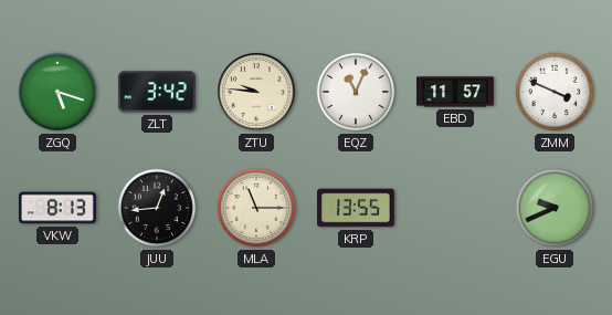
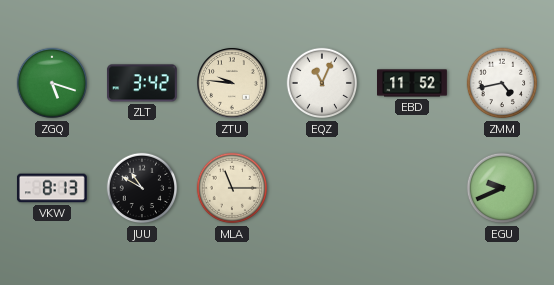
EBD: 11:57 -> 11:52 (413, 83)
ZMM: 3:49 -> 4:43 (502, 83)
JUU: 12:44 -> 10:50 (142, 188)
KRP: 13:55 -> none (357, 208)
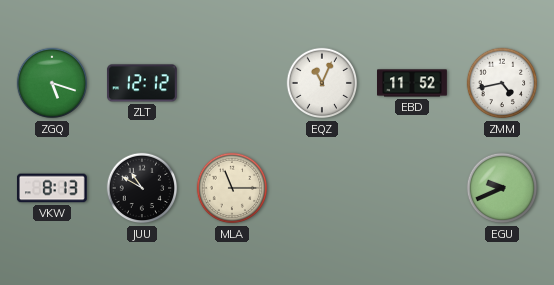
ZLT: 3:42 -> 12:12 (142, 83)
ZTU: 9:46 -> none (232, 83)
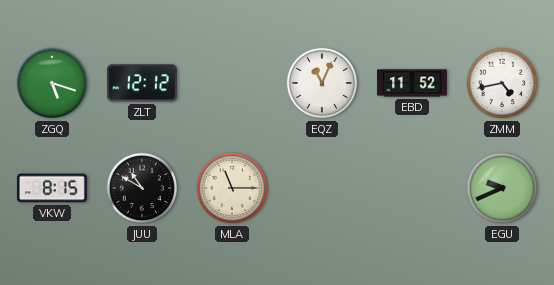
VKW: 8:13 -> 8:15 (52, 188)
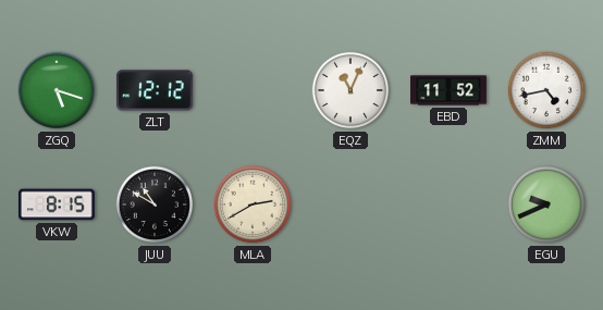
MLA: 11:15 -> 2:40 (253, 204)
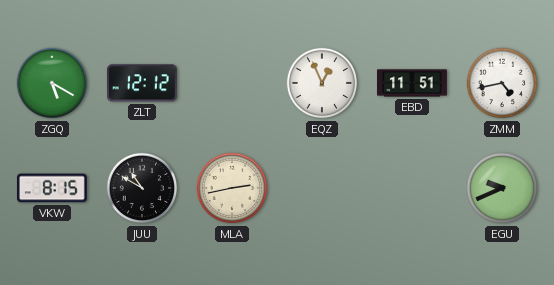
ZGQ: 5:18 -> 5:20 (52, 83)
EQZ: 11:04 -> 12:56 (322, 83)
EBD: 11:52 -> 11:51 (413, 83)
MLA: 2:40 -> 2:43 (232, 188)
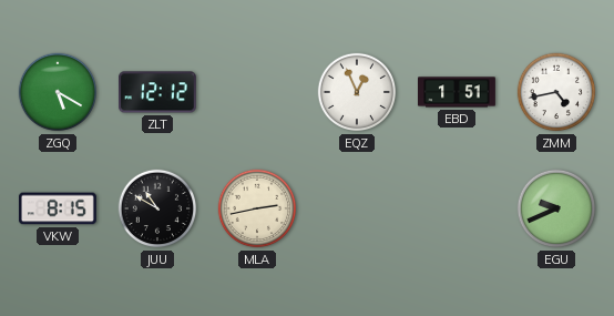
EBD: 11:51 -> 1:51 (458, 92)
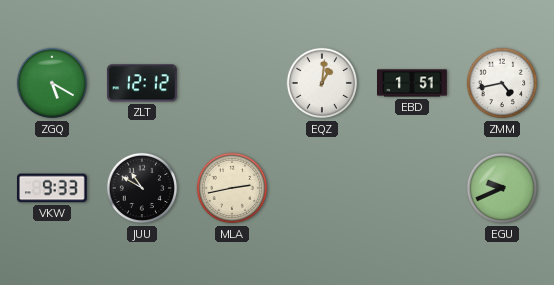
EQZ: 12:56 -> 1:01 (322, 83)
VKW: 8:15 -> 9:33 (52, 188)
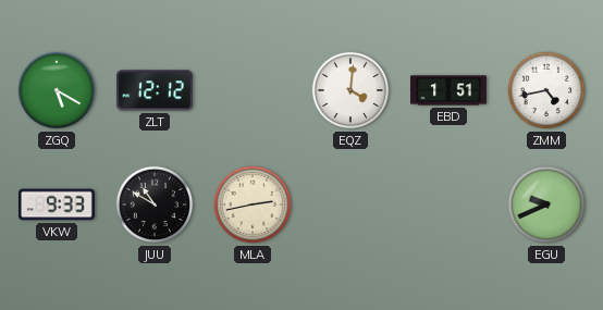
EQZ: 1:01 -> 4:01 (350, 90)
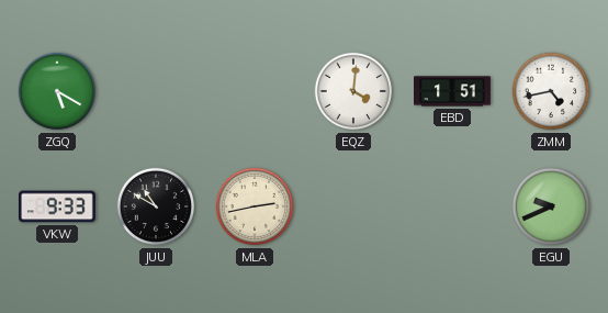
ZLT: 12:12 -> none (155, 90)
